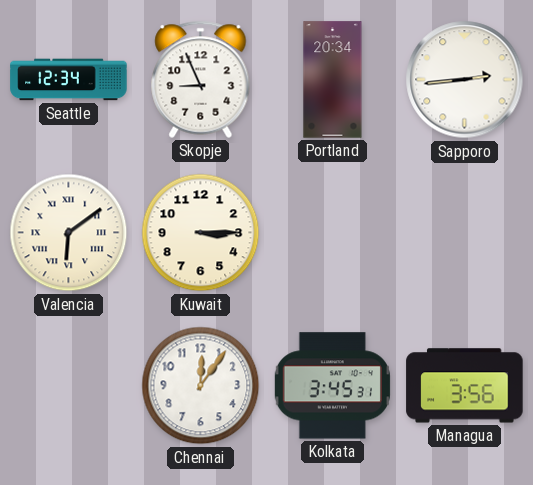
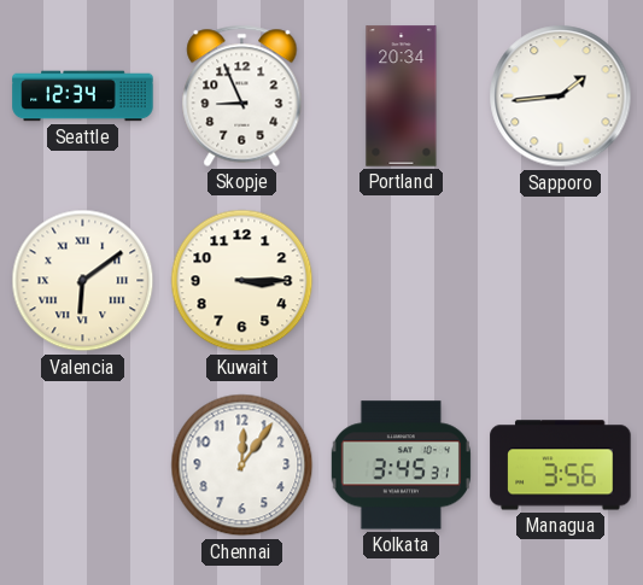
Sapporo: 2:44 -> 1:44 (561, 96)
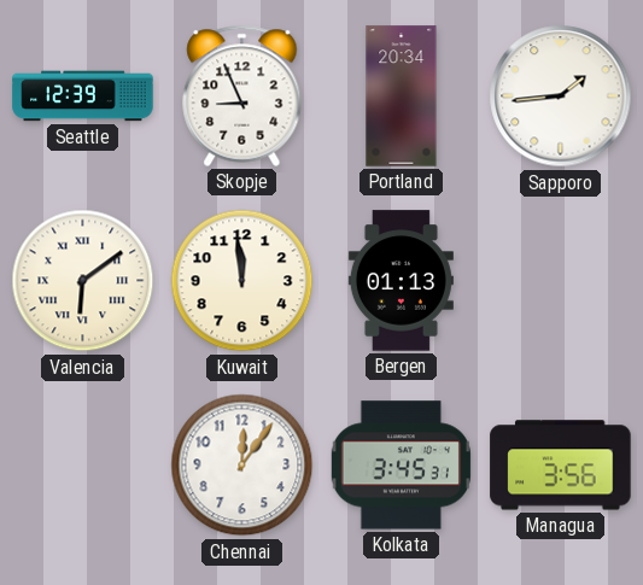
Seattle: 12:34 -> 12:39 (83, 96)
Kuwait: 3:15 -> 11:59 (242, 281)
Bergen: none -> 01:13 (401, 281)
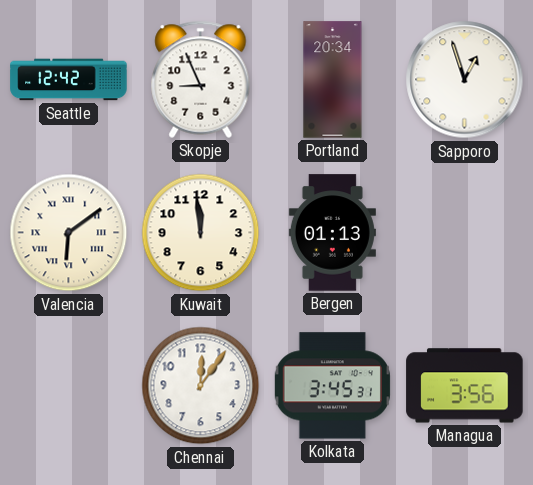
Seattle: 12:39 -> 12:42 (69, 80)
Sapporo: 1:44 -> 12:57 (465, 80)
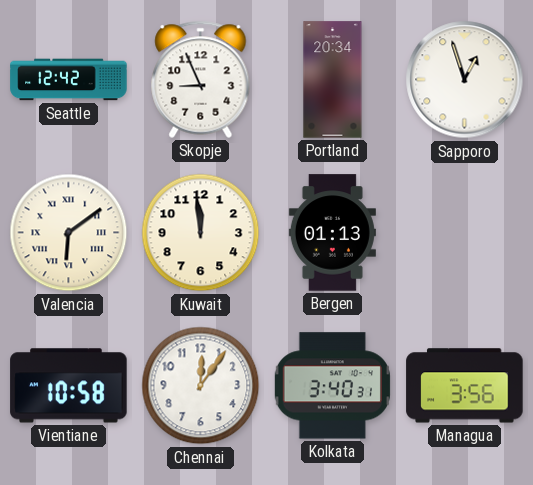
Vientiane: none -> 10:58 (69, 386)
Kolkata: 3:45 -> 3:40 (332, 386)
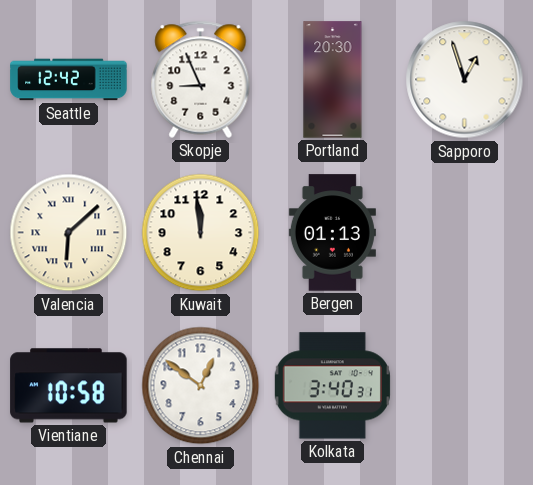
Portland: 20:34 -> 20:30 (333, 80)
Valencia: 6:09 -> 6:08 (69, 233)
Chennai: 12:06 -> 12:51 (201, 386)
Managua: 3:56 -> none (465, 386)
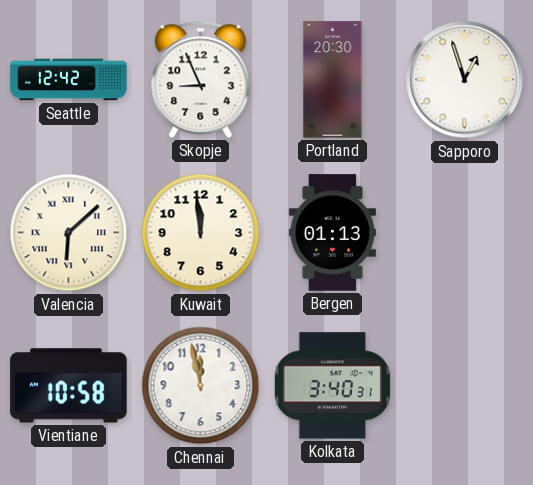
Chennai: 12:51 -> 11:58 (201, 386)
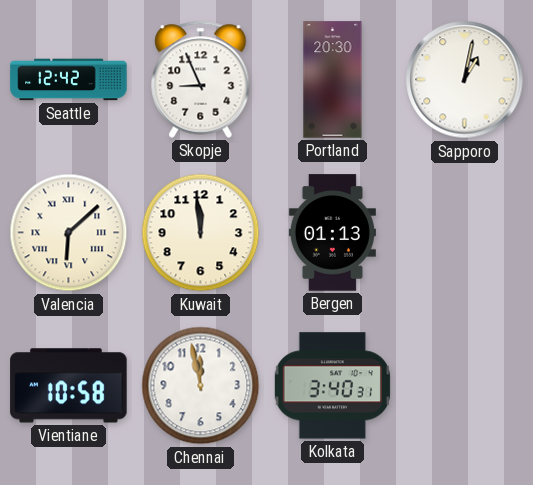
Sapporo: 12:57 -> 1:02 (465, 80)
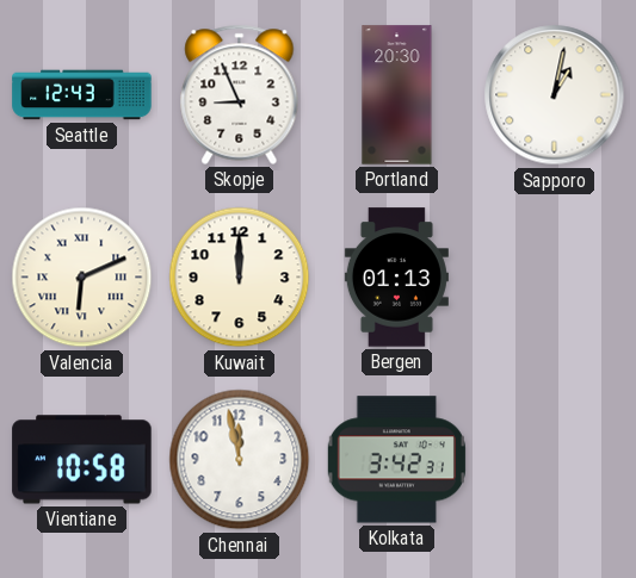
Seattle: 12:42 -> 12:43 (82, 95)
Valencia: 6:08 -> 6:11 (82, 278)
Kuwait: 11:59 -> 12:00 (240, 278)
Kolkata: 3:40 -> 3:42 (396, 460)
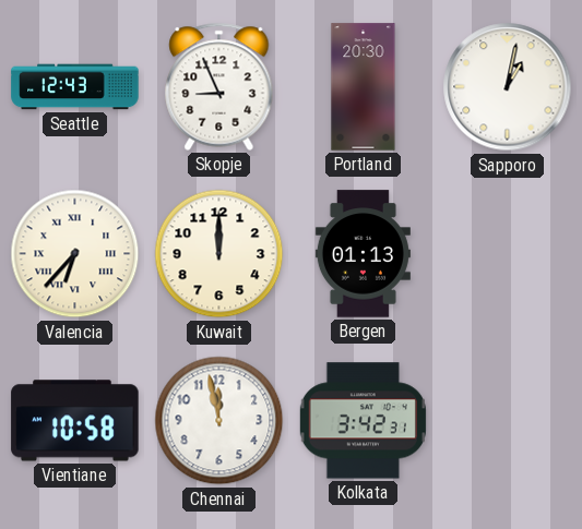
Valencia: 6:11 -> 6:37 (75, 254)
